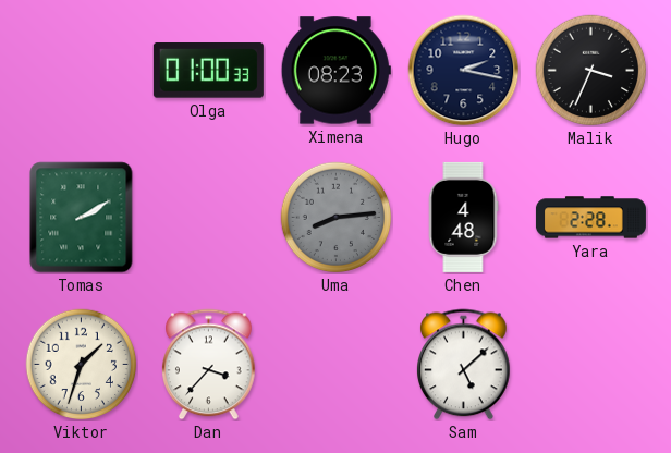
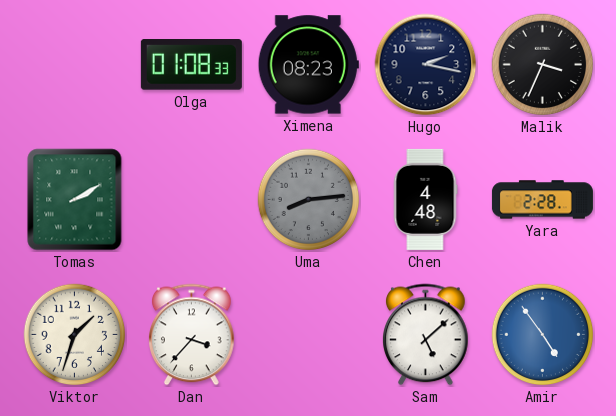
Olga: 01:00 -> 01:08 (191, 65)
Amir: none -> 4:54 (543, 335)
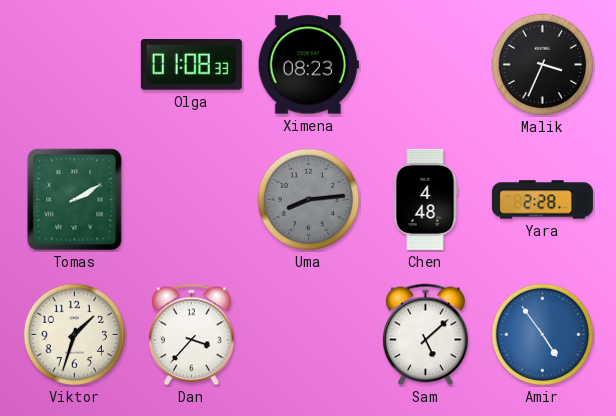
Hugo: 2:17 -> none (426, 65)
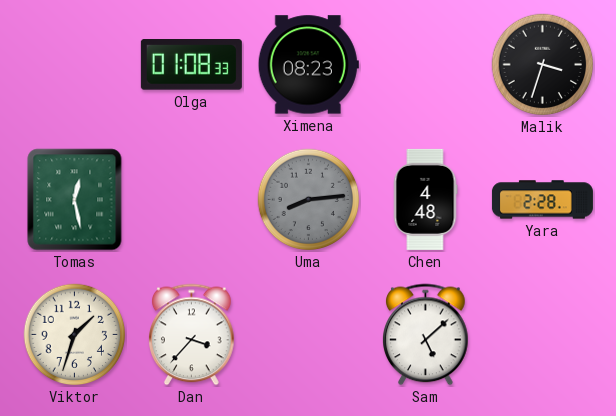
Malik: 3:34 -> 3:33 (543, 65)
Tomas: 2:10 -> 12:28 (75, 200)
Amir: 4:54 -> none (543, 335)
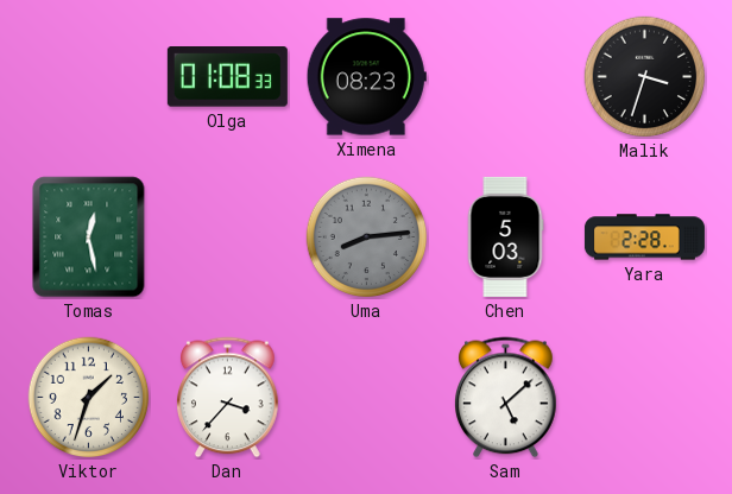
Chen: 4:48 -> 5:03 (505, 236)
